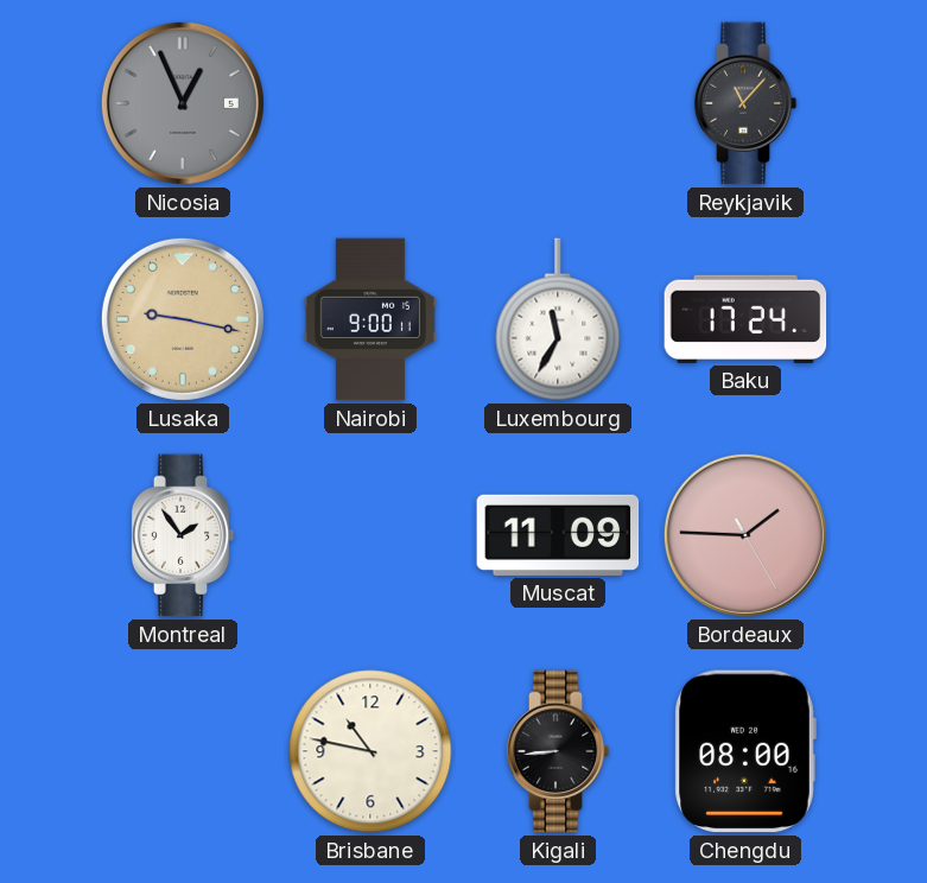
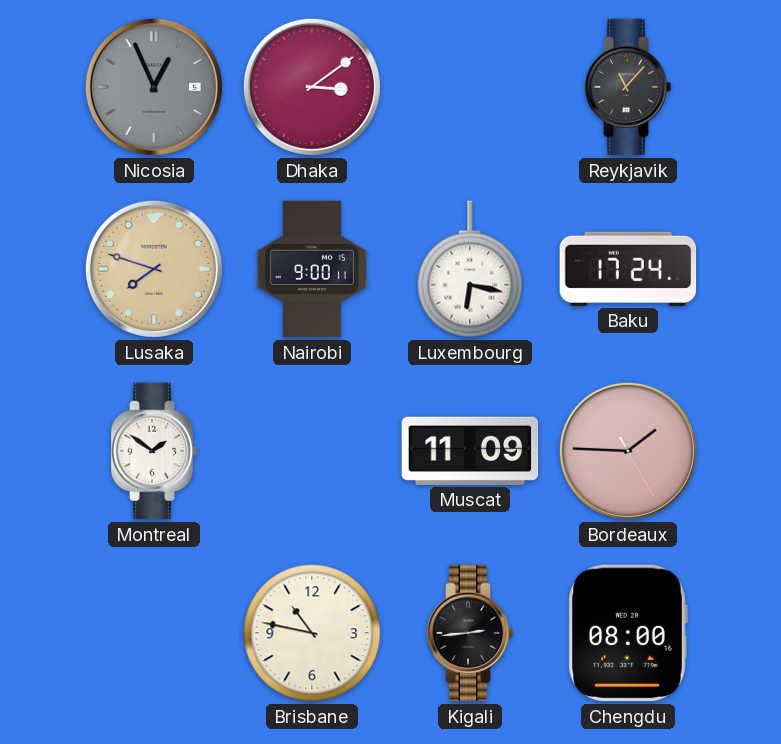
Dhaka: none -> 3:09 (312, 87)
Lusaka: 9:17 -> 7:48 (154, 269)
Luxembourg: 11:35 -> 6:17 (470, 269)
Montreal: 1:54 -> 1:51 (154, 451)
Kigali: 8:44 -> 2:44 (470, 633)
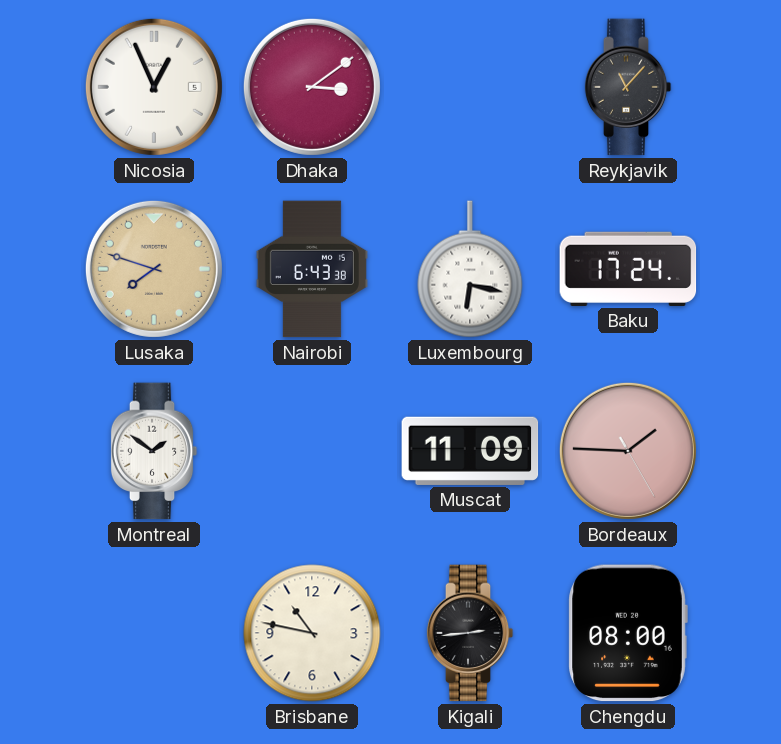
Nicosia dial: grey -> white (154, 87)
Nairobi: 9:00 -> 6:43 (312, 269)
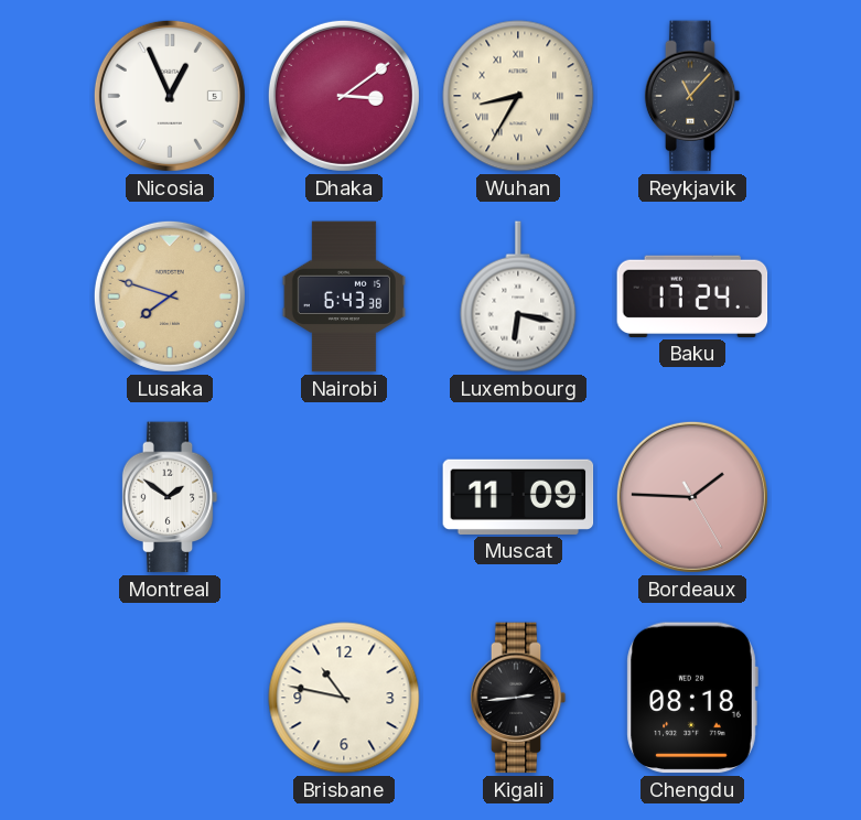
Wuhan: none -> 8:35 (518, 96)
Chengdu: 08:00 -> 08:18 (692, 698)
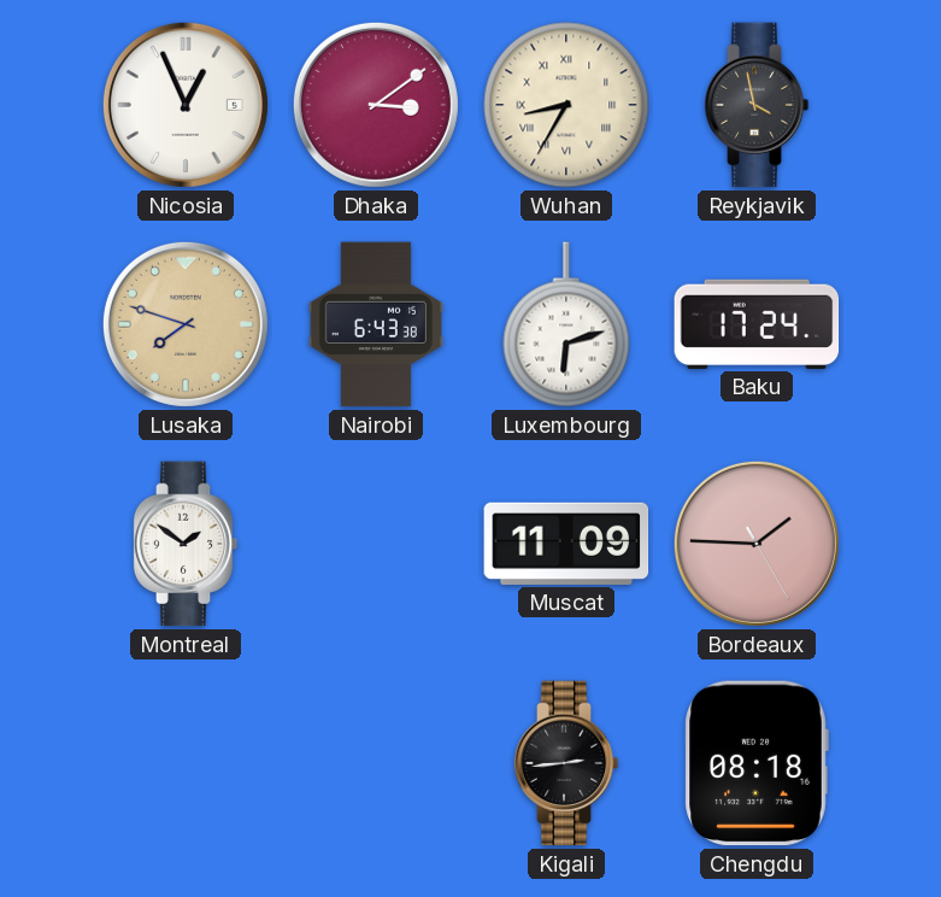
Reykjavik: 11:07 -> 3:58 (757, 105)
Luxembourg: 6:17 -> 6:12 (566, 324)
Brisbane: 10:47 -> none (344, 698)
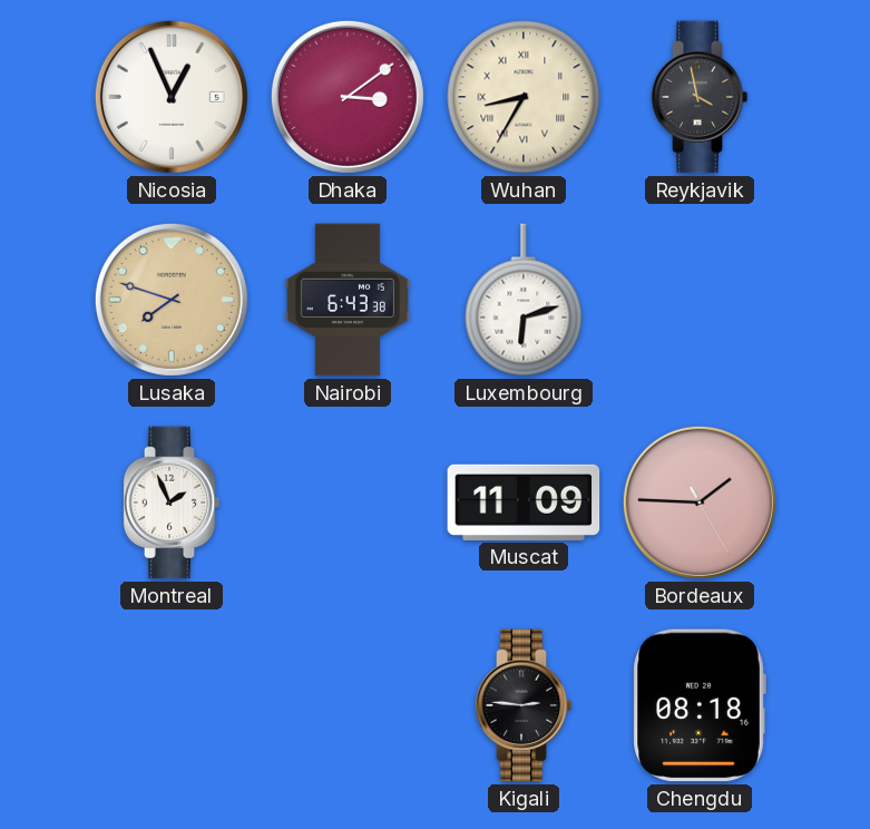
Baku: 17:24 -> none (757, 324)
Montreal: 1:51 -> 1:56 (172, 503)
Kigali: 2:44 -> 2:46 (524, 705)
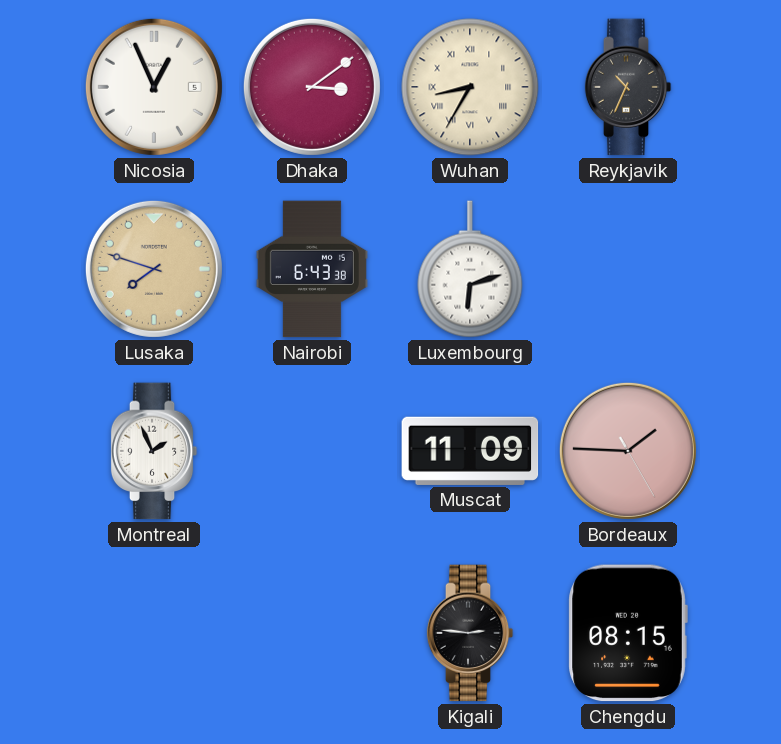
Reykjavik: 3:58 -> 10:34 (628, 87)
Chengdu: 08:18 -> 08:15 (628, 633)
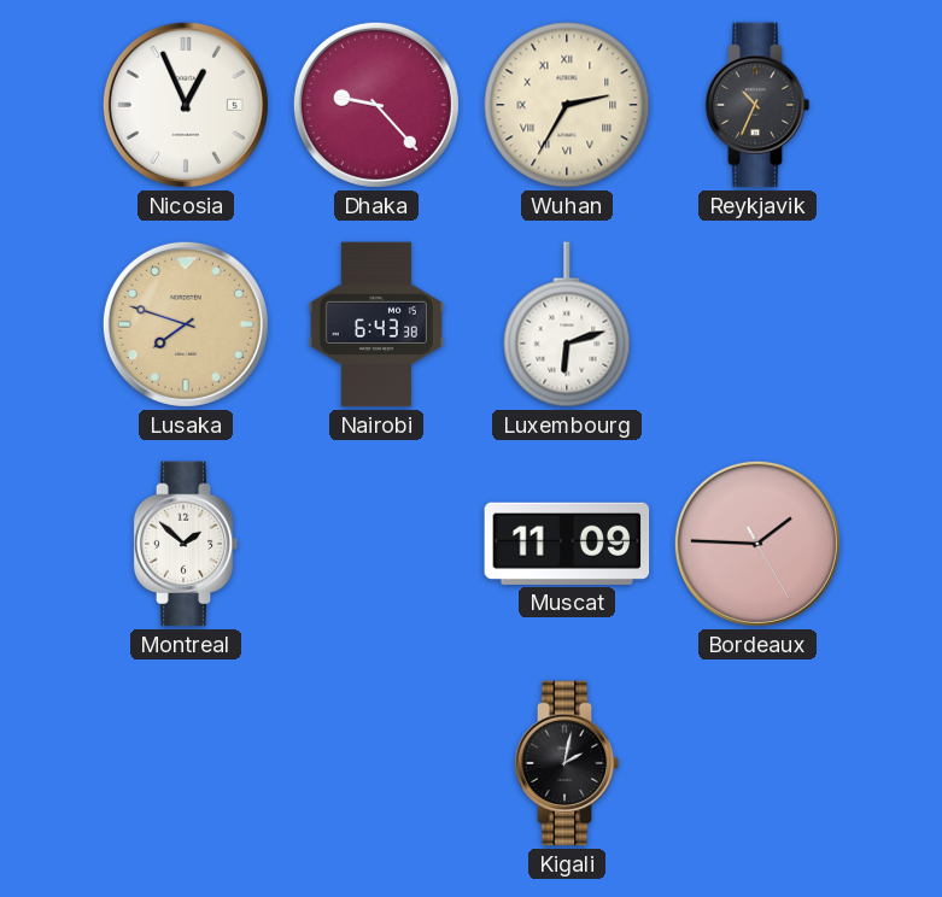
Dhaka: 3:09 -> 9:23 (376, 105)
Wuhan: 8:35 -> 2:35 (567, 105)
Montreal: 1:56 -> 1:52 (186, 544)
Kigali: 2:46 -> 2:02 (567, 763)
Chengdu: 08:15 -> none (628, 633)
